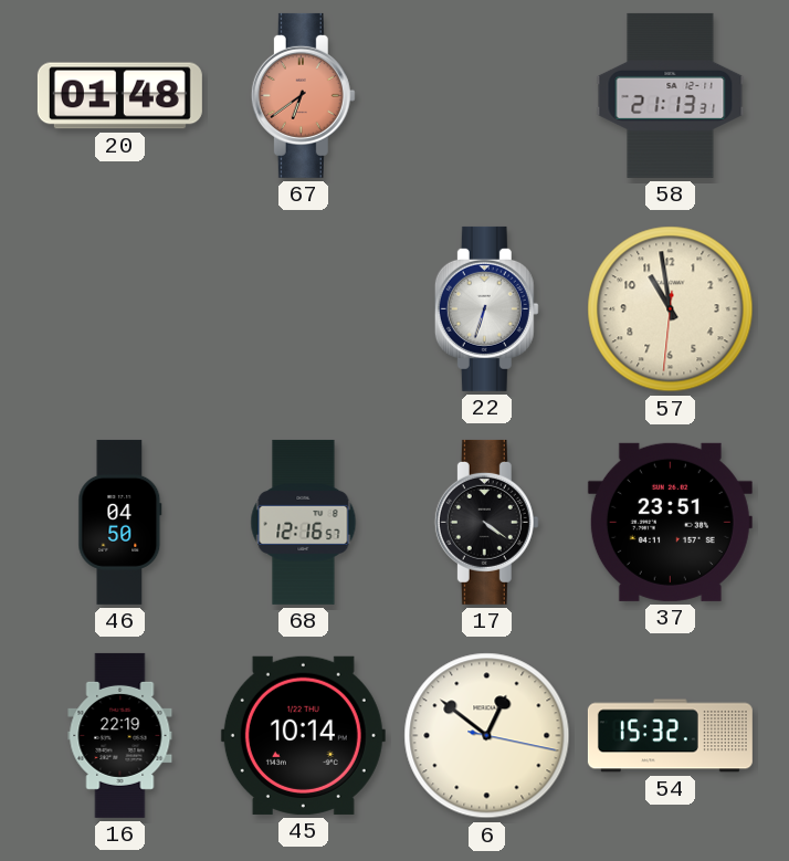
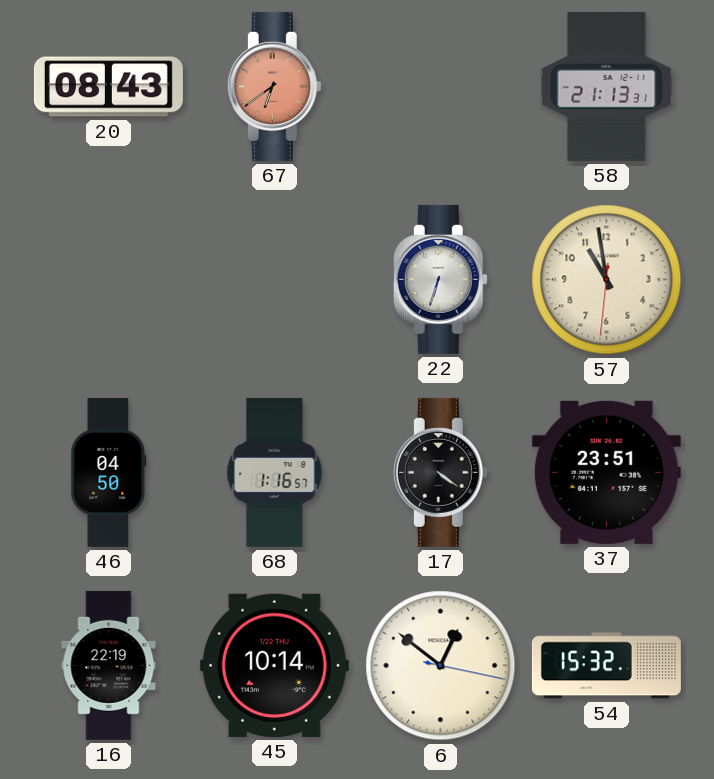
20: 01:48 -> 08:43 (108, 87)
68: 12:16 -> 1:16 (275, 472)
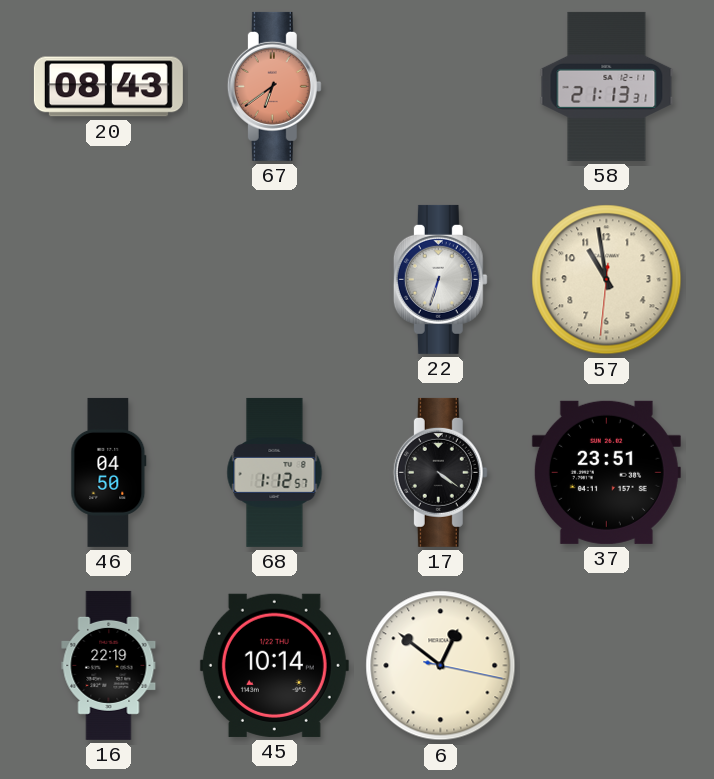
68: 1:16 -> 1:12 (275, 472)
54: 15:32 -> none (606, 666)
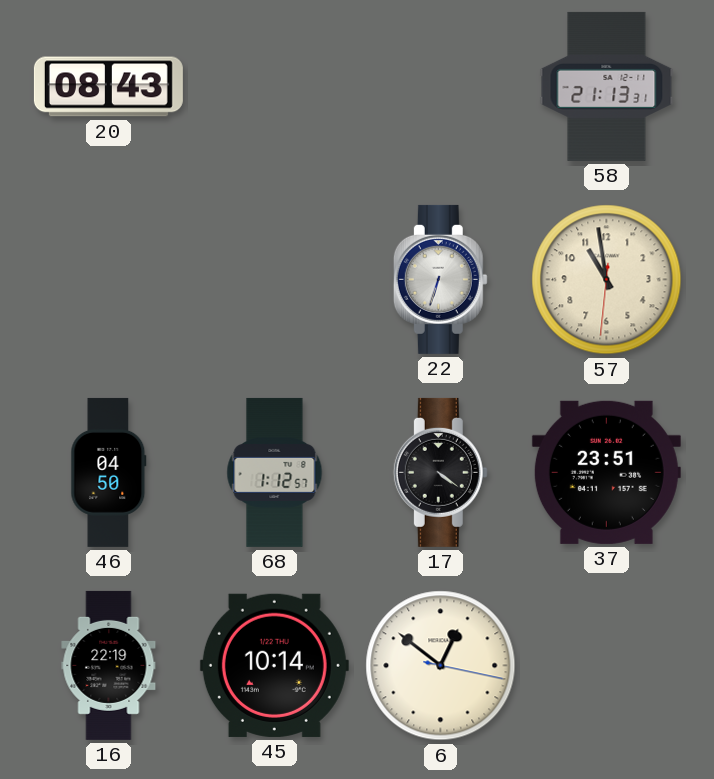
67: 6:39 -> none (274, 86)
